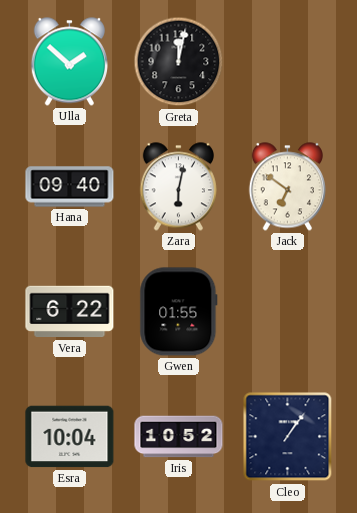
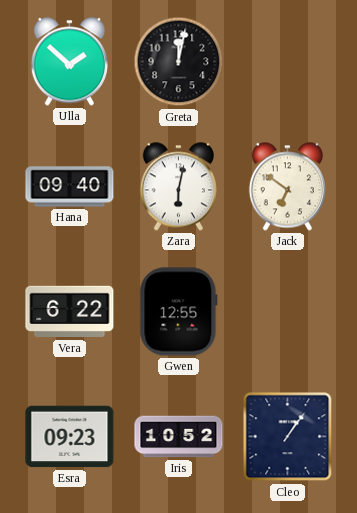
Gwen: 01:55 -> 12:55 (179, 312)
Esra: 10:04 -> 09:23 (70, 437)
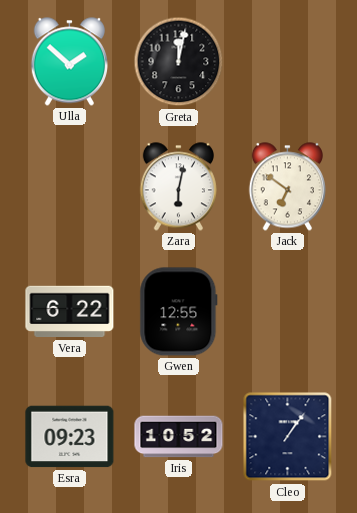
Hana: 09:40 -> none (70, 187)
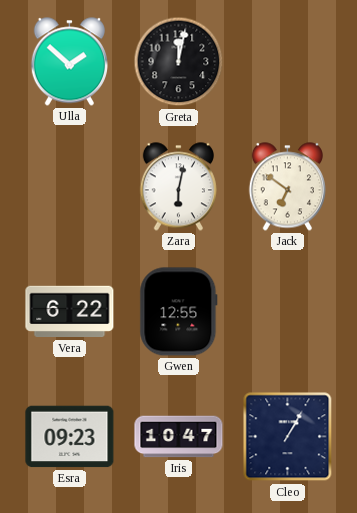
Iris: 10:52 -> 10:47 (179, 437)
Cleo: 1:06 -> 1:05 (288, 437)
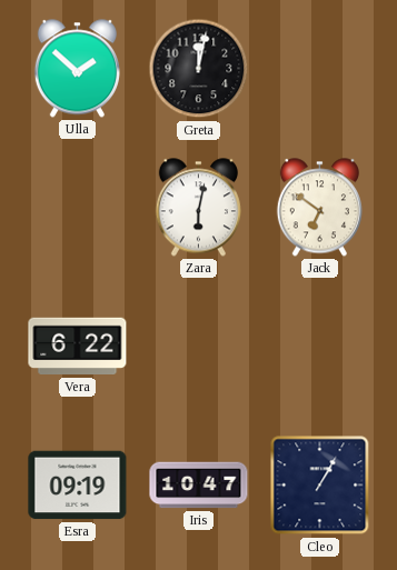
Gwen: 12:55 -> none (179, 312)
Esra: 09:23 -> 09:19 (78, 486)
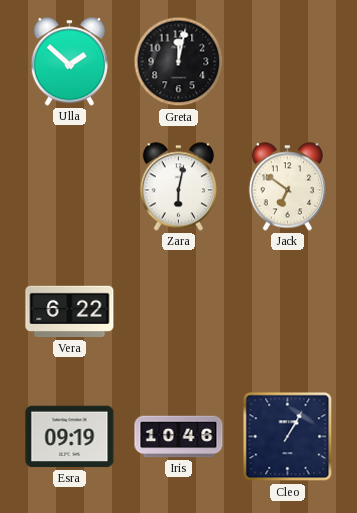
Iris: 10:47 -> 10:46 (179, 437)
